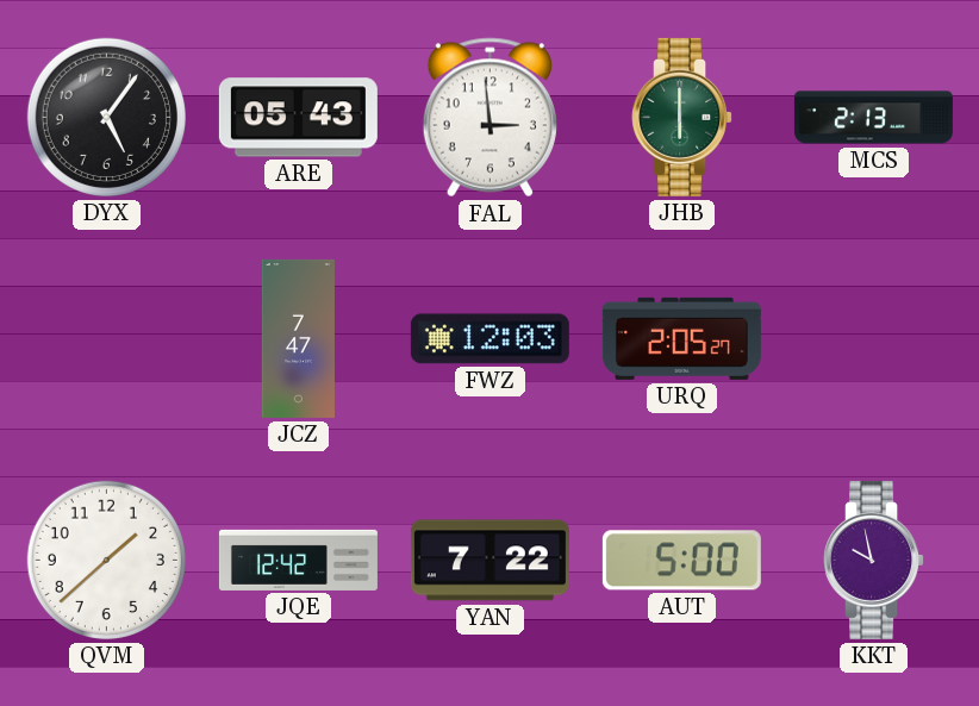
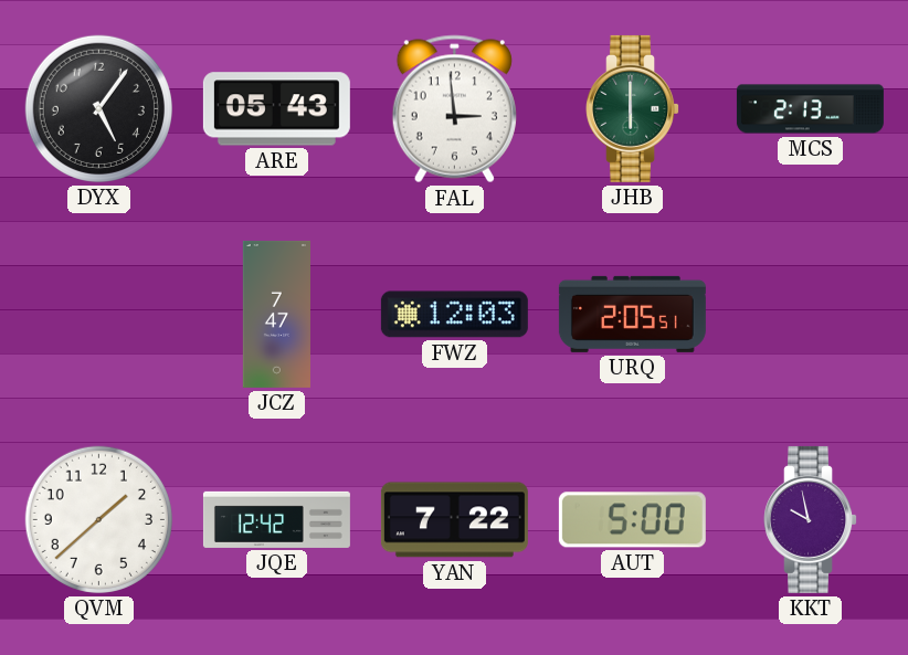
URQ: 2:05:27 -> 2:05:51 (632, 314)
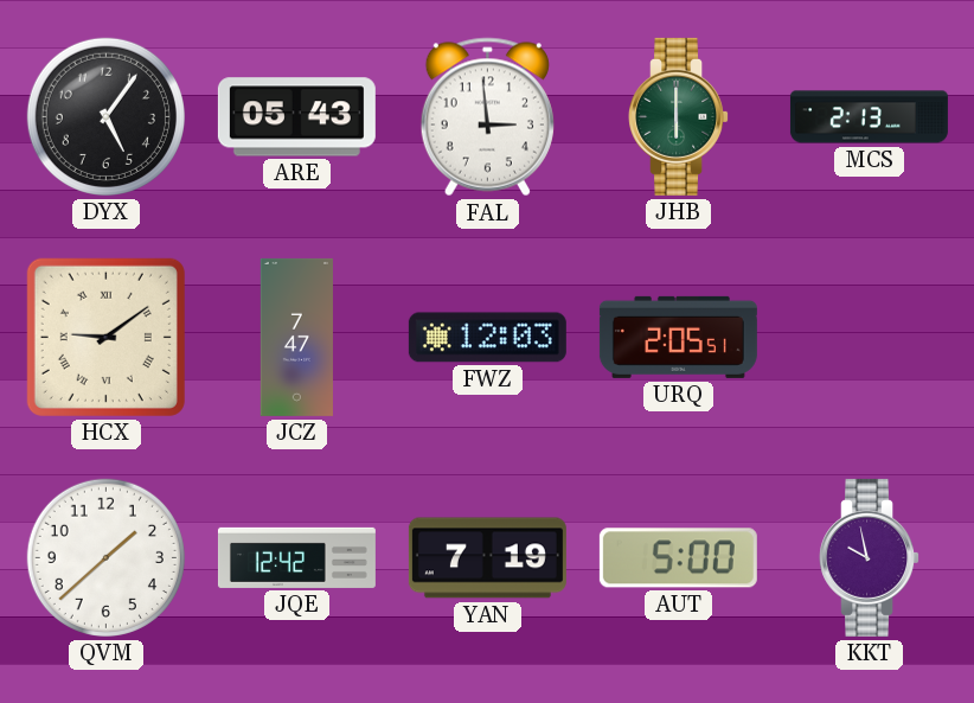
HCX: none -> 9:09 (105, 337)
YAN: 7:22 -> 7:19 (487, 558)
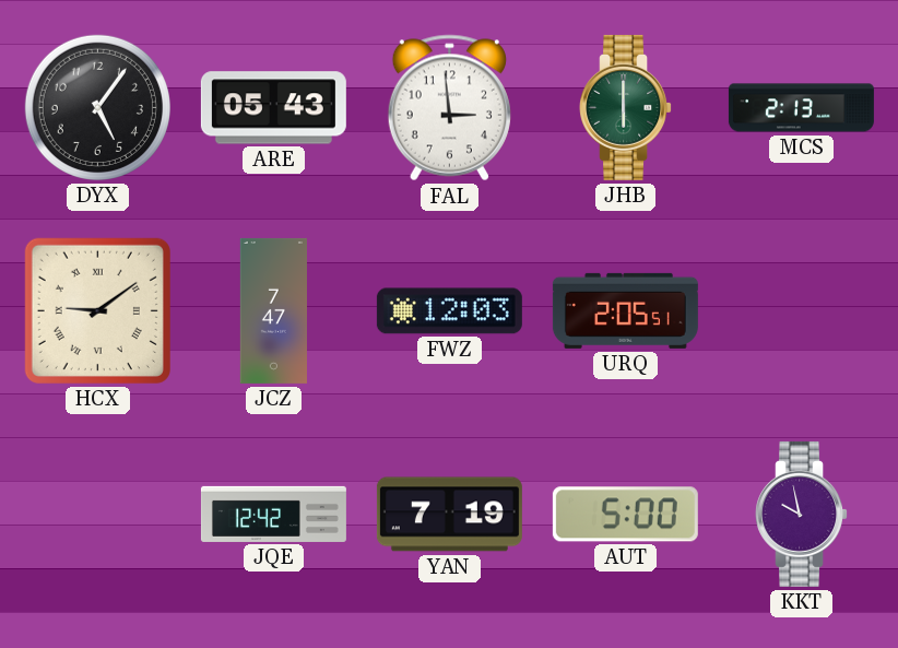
QVM: 1:38 -> none (105, 557)
